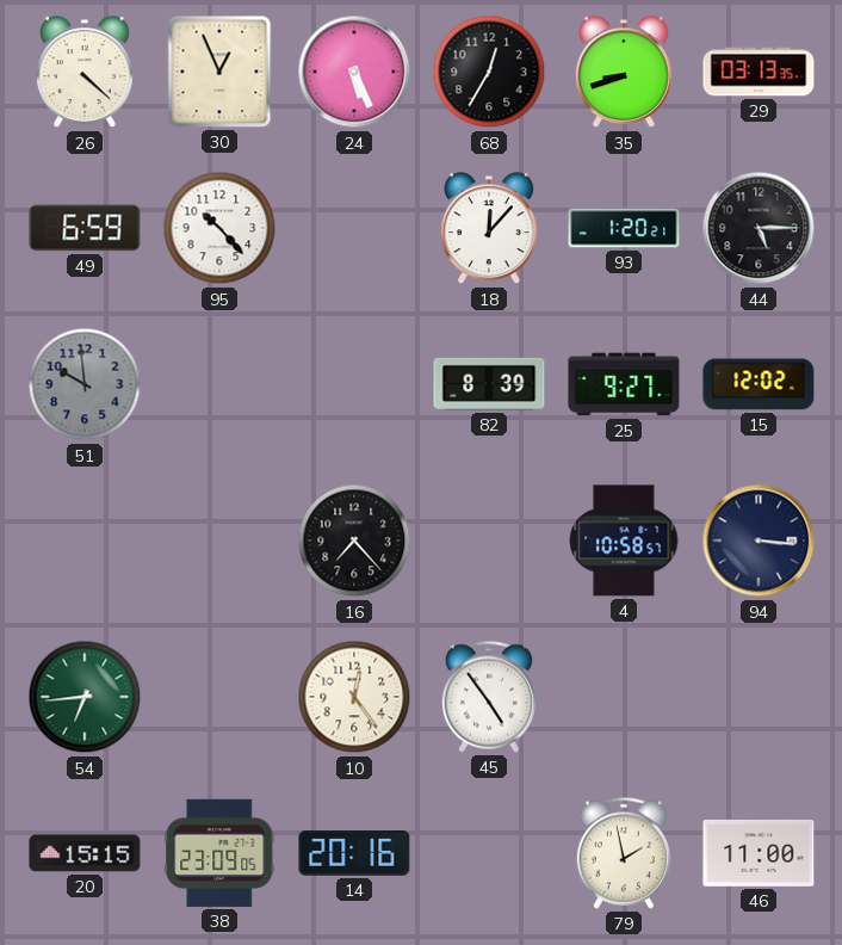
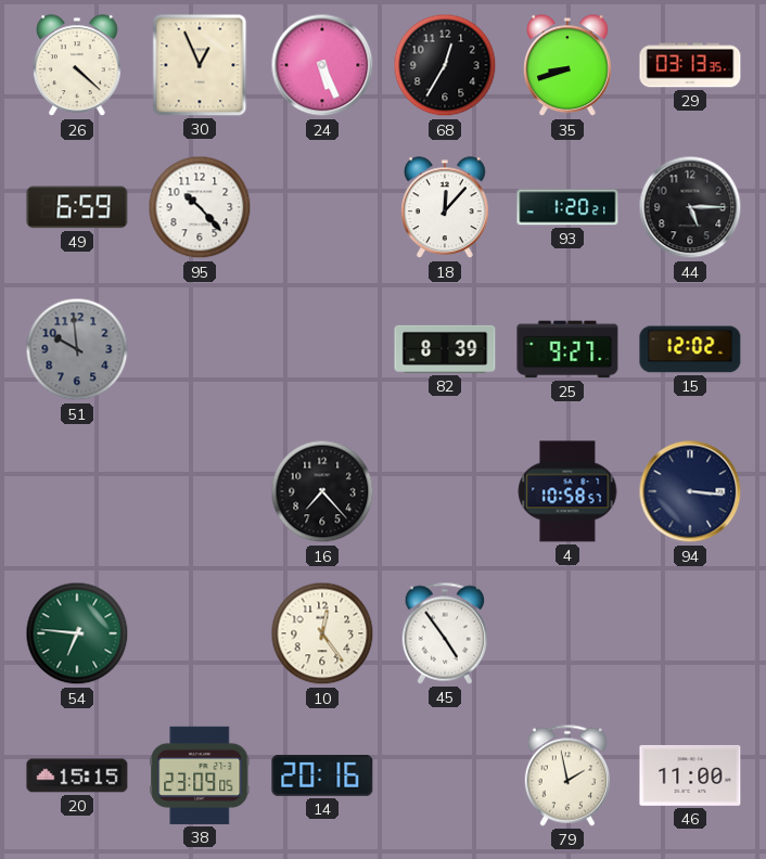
54: 6:44 -> 6:46 (77, 633)
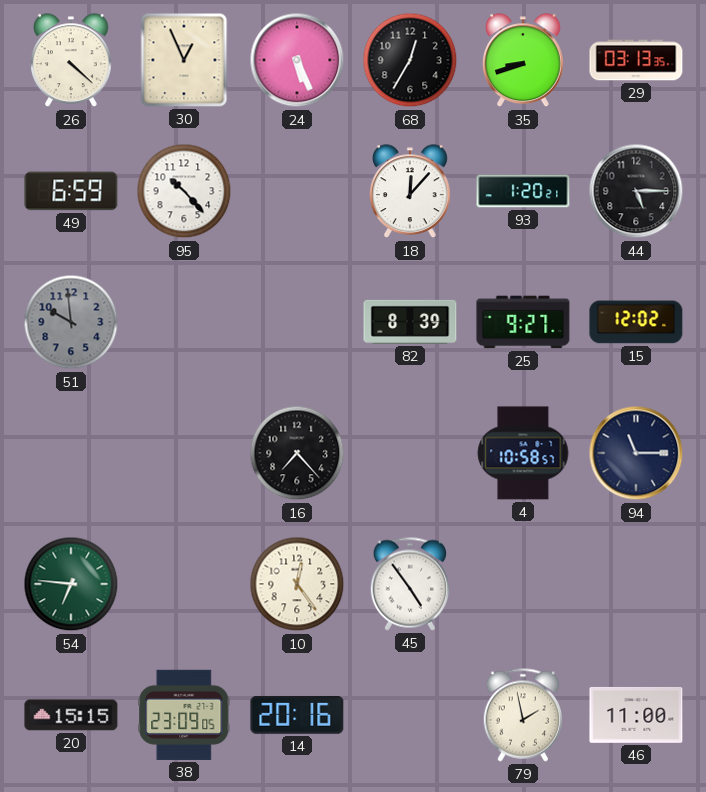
94: 3:16 -> 11:15 (636, 453)
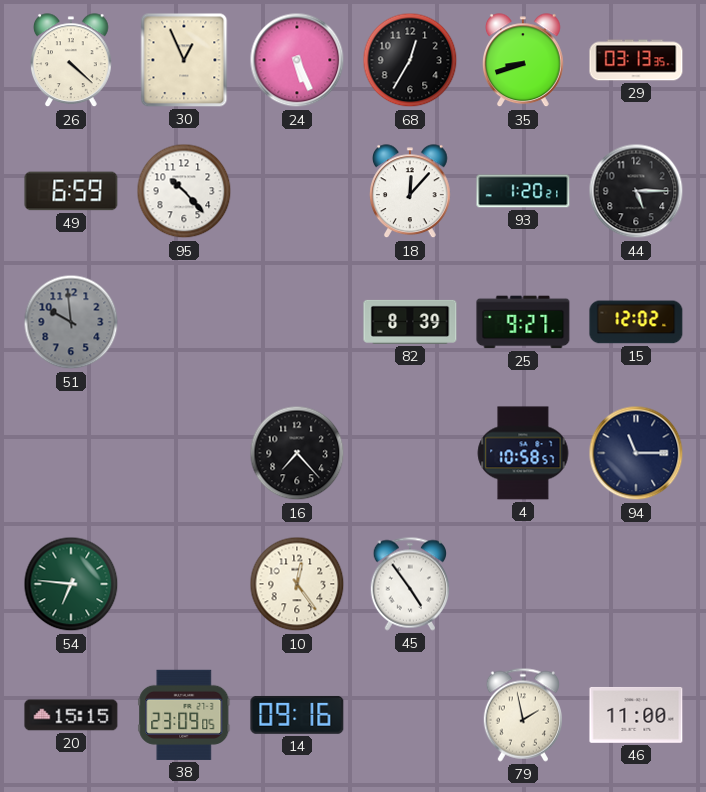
14: 20:16 -> 09:16 (297, 715)
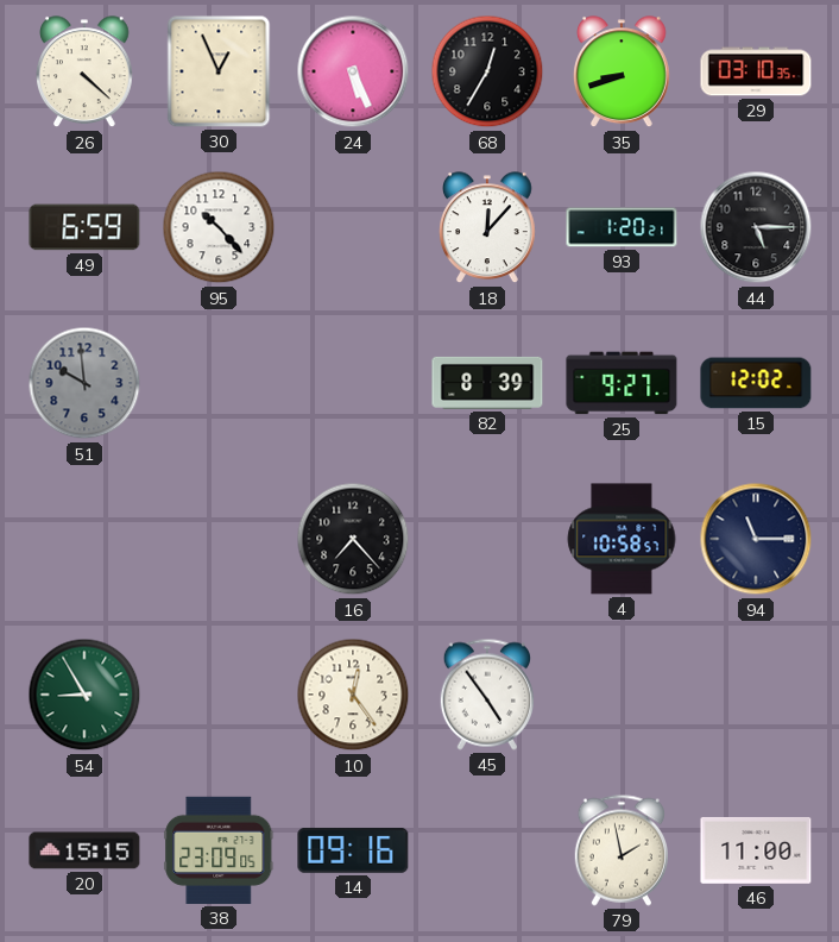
29: 03:13 -> 03:10 (756, 71)
54: 6:46 -> 8:55 (84, 695)
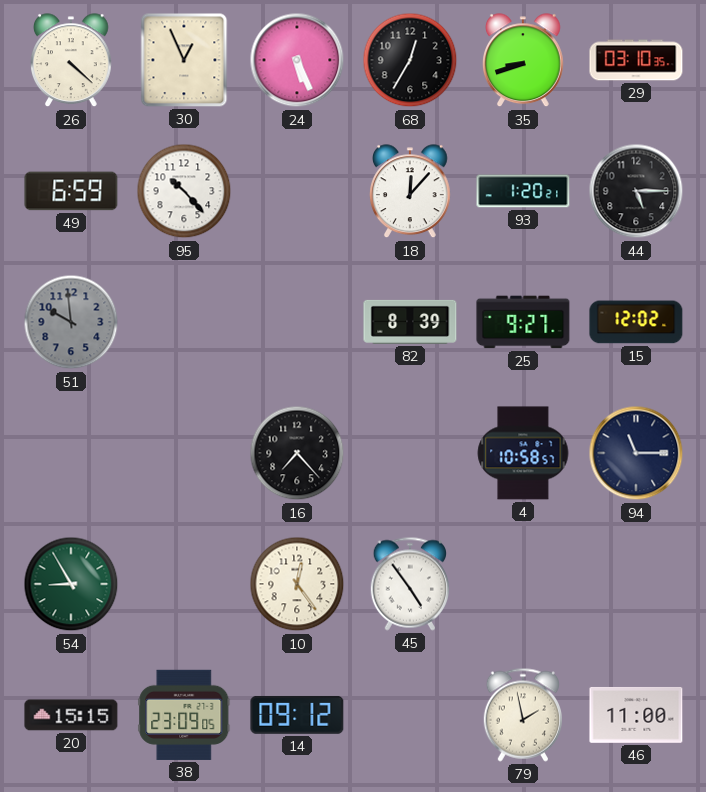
14: 09:16 -> 09:12 (297, 715)
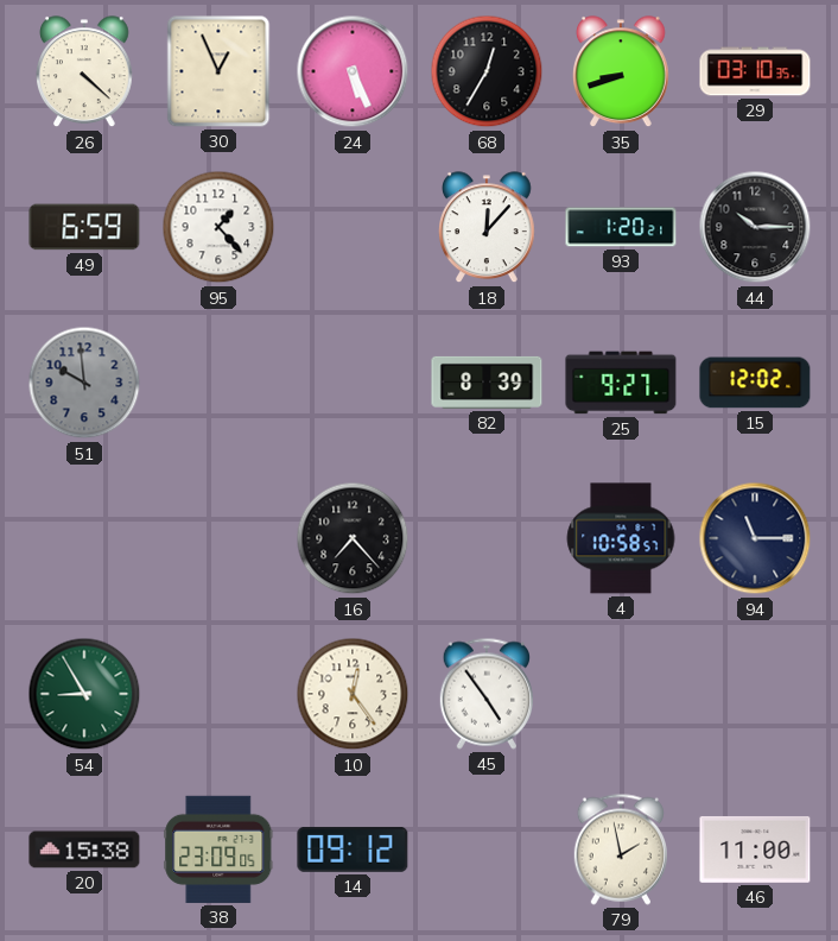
95: 10:23 -> 1:23 (218, 227)
44: 5:15 -> 10:15 (755, 227)
20: 15:15 -> 15:38 (84, 850)
